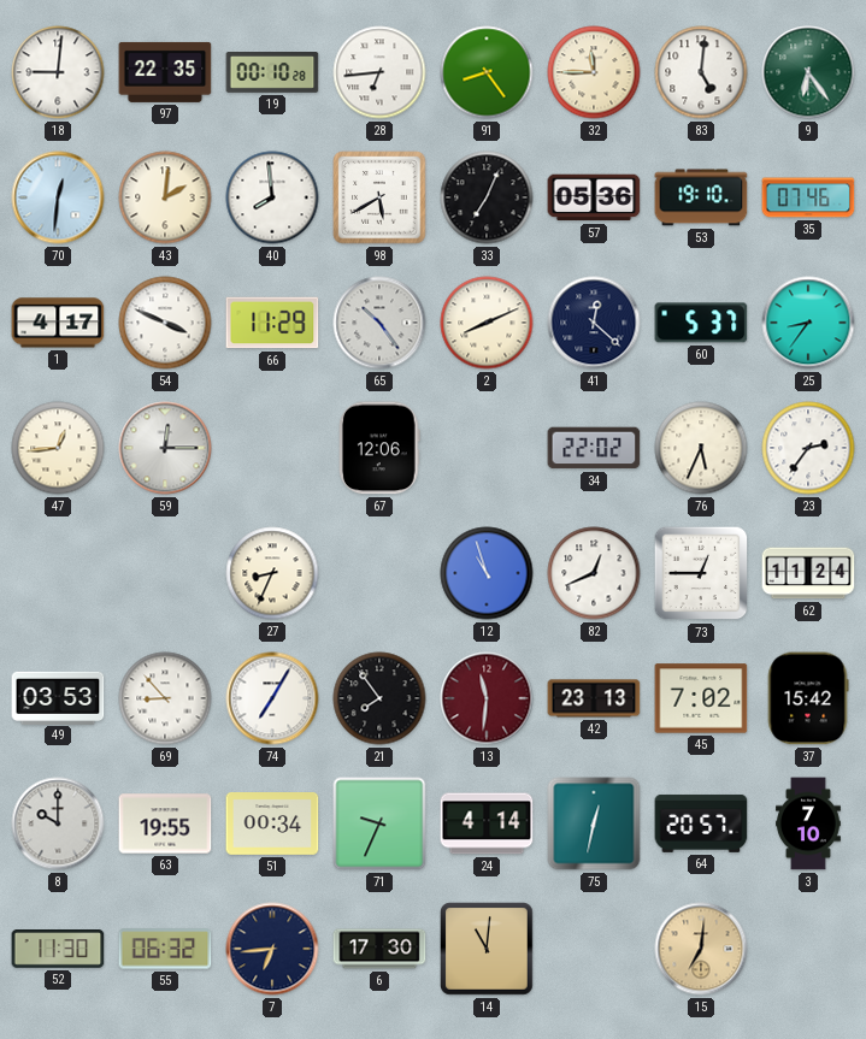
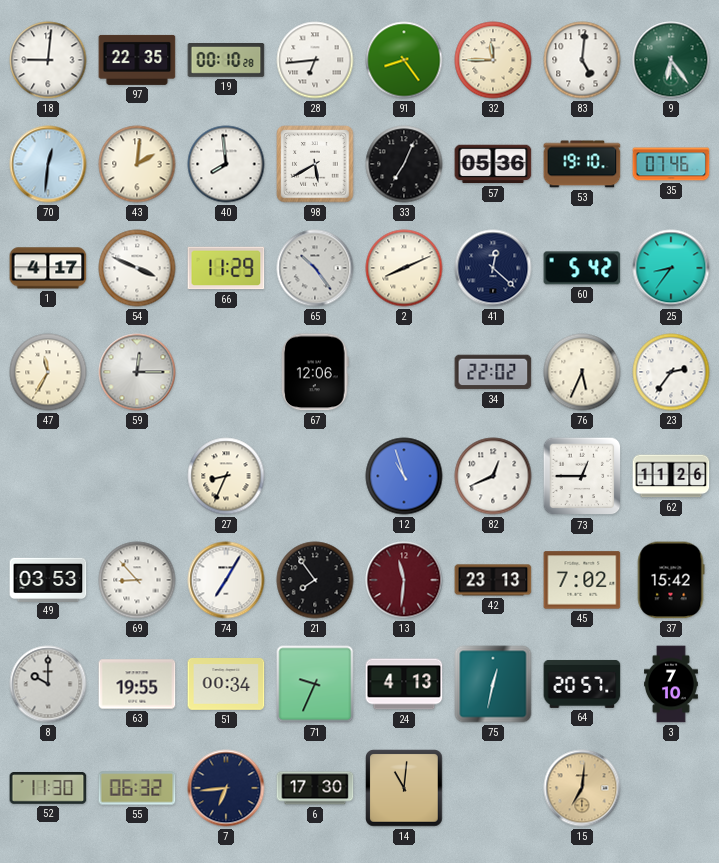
60: 5:37 -> 5:42 (582, 268)
47: 12:44 -> 11:35 (48, 372)
62: 11:24 -> 11:26 (671, 476)
24: 4:14 -> 4:13 (404, 684)
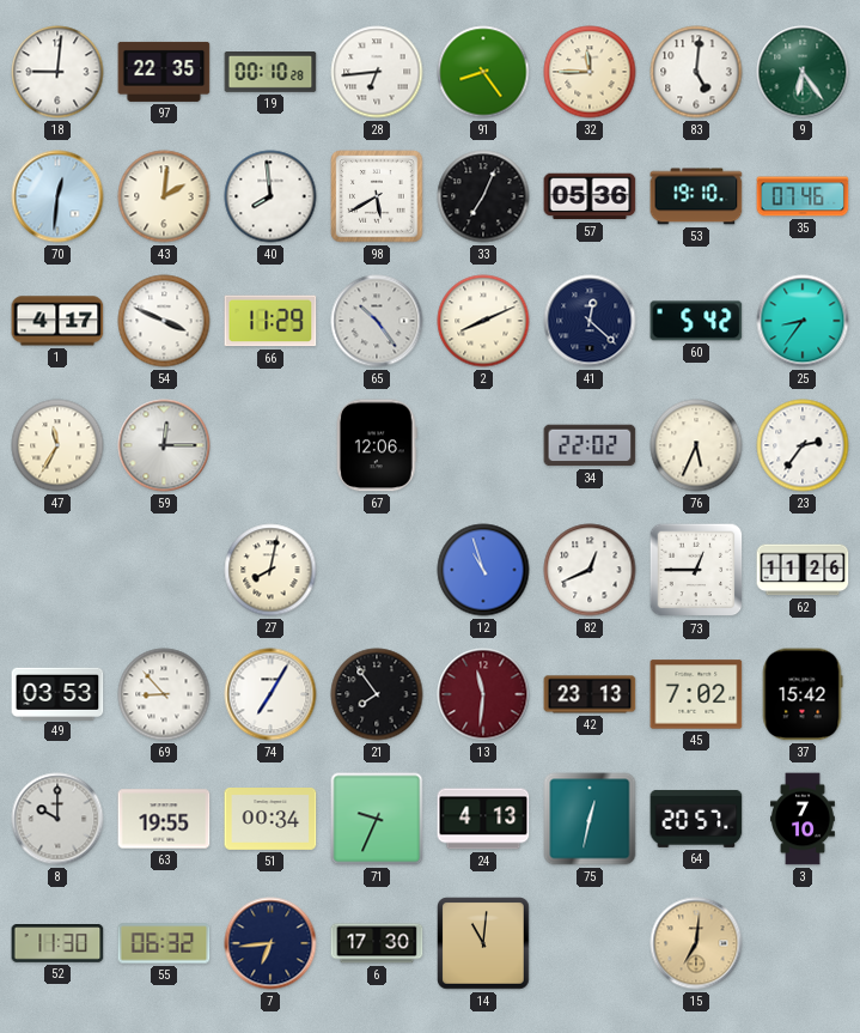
27: 8:34 -> 8:02 (270, 570)
